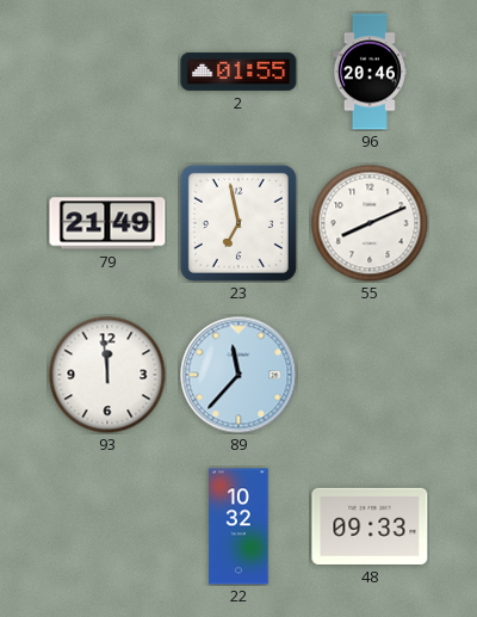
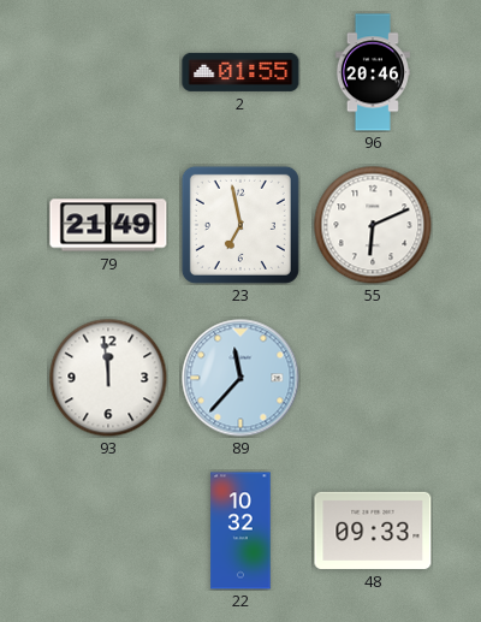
55: 8:11 -> 6:11 (373, 225)
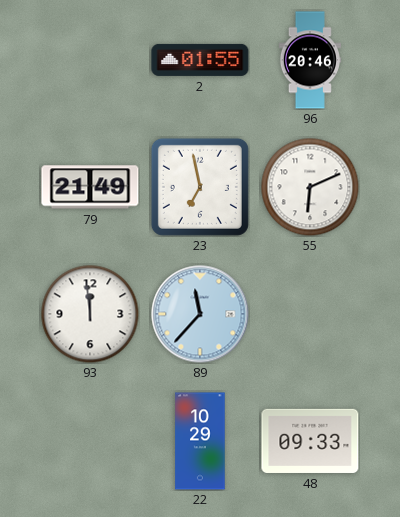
22: 10:32 -> 10:29 (200, 441)
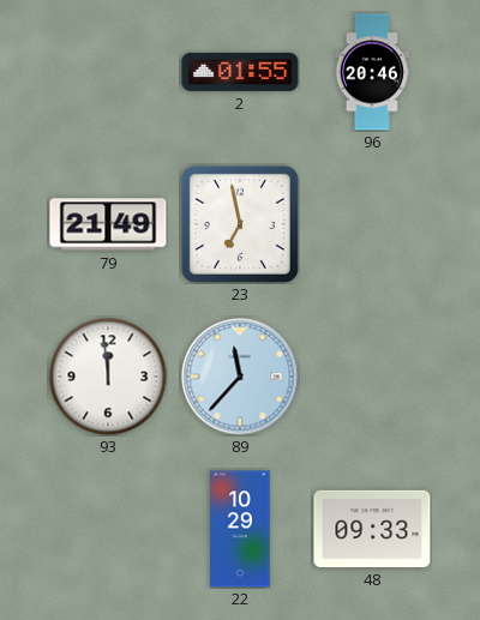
55: 6:11 -> none (310, 187)
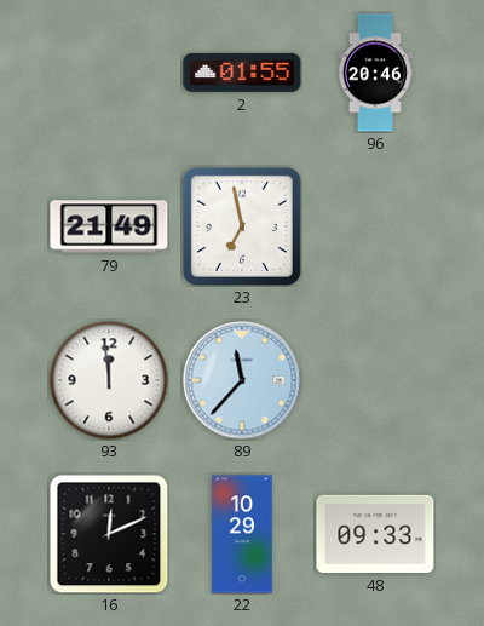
16: none -> 12:11 (109, 534)
